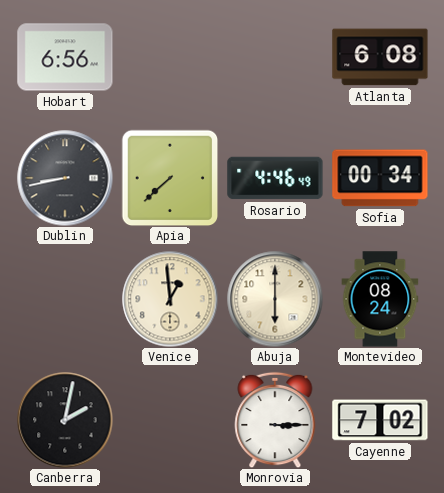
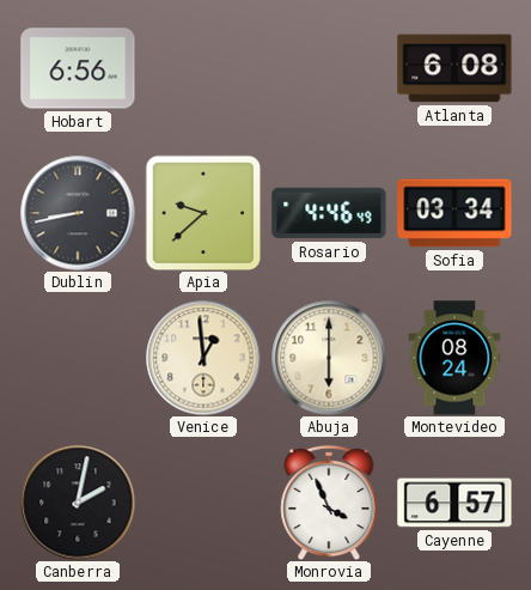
Apia: 7:38 -> 9:38 (203, 213)
Sofia: 00:34 -> 03:34 (454, 213)
Monrovia: 3:15 -> 3:56 (329, 503)
Cayenne: 7:02 -> 6:57 (454, 503)
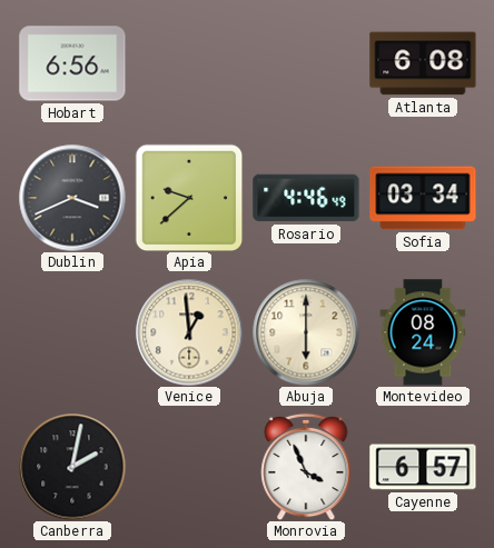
Dublin: 8:43 -> 3:41 (72, 198)
